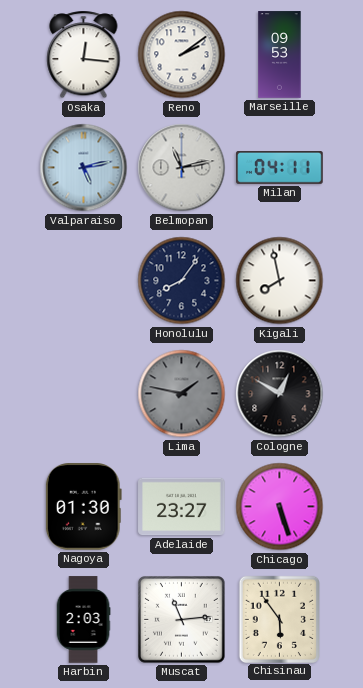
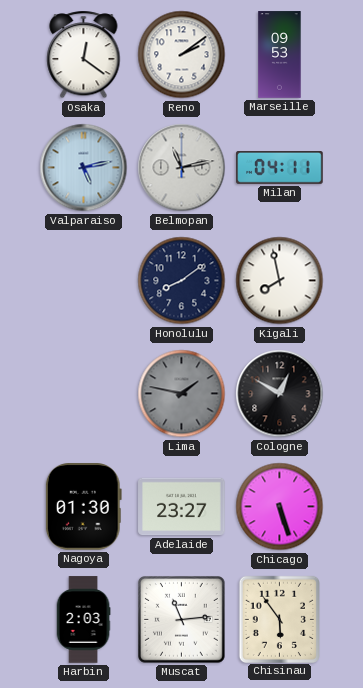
Osaka: 12:16 -> 12:21 (84, 55)
Honolulu: 8:06 -> 8:09 (182, 281)
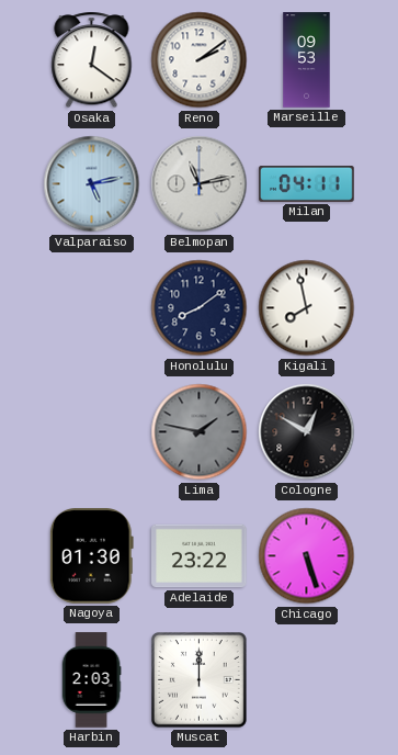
Adelaide: 23:27 -> 23:22 (200, 556)
Muscat: 11:14 -> 12:00 (200, 680)
Chisinau: 5:54 -> none (279, 619)
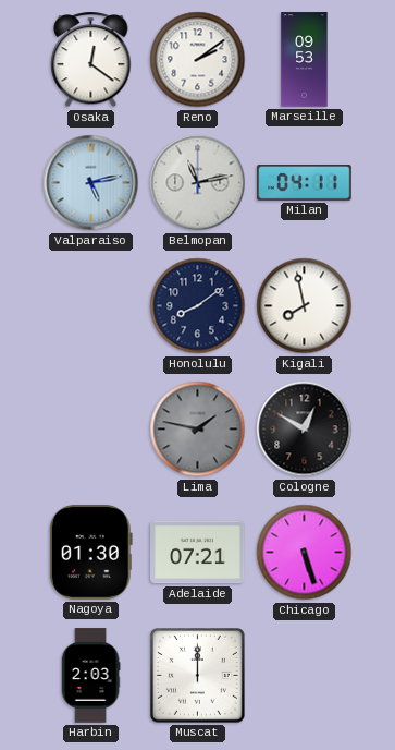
Adelaide: 23:22 -> 07:21 (198, 553)
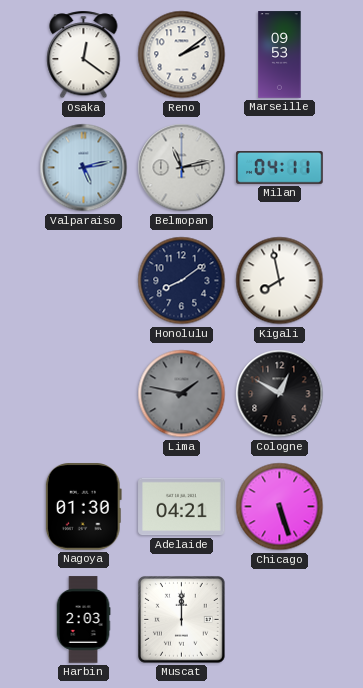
Adelaide: 07:21 -> 04:21 (182, 507)
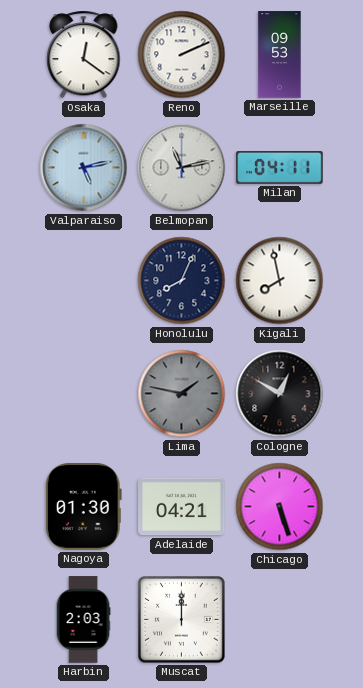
Reno: 2:09 -> 2:11 (182, 55)
Honolulu: 8:09 -> 8:04 (182, 281)
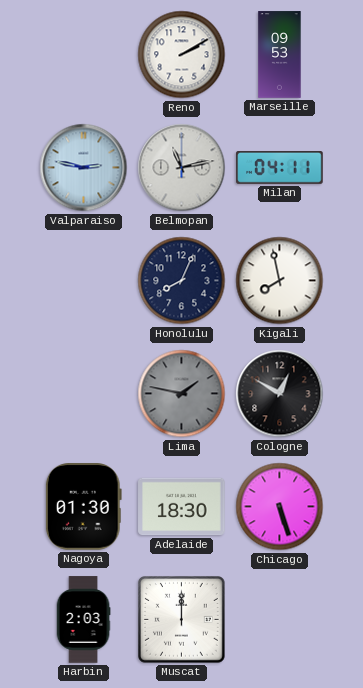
Osaka: 12:21 -> none (84, 55)
Reno: 2:11 -> 2:10 (182, 55)
Valparaiso: 5:13 -> 2:47 (84, 168)
Adelaide: 04:21 -> 18:30 (182, 507)
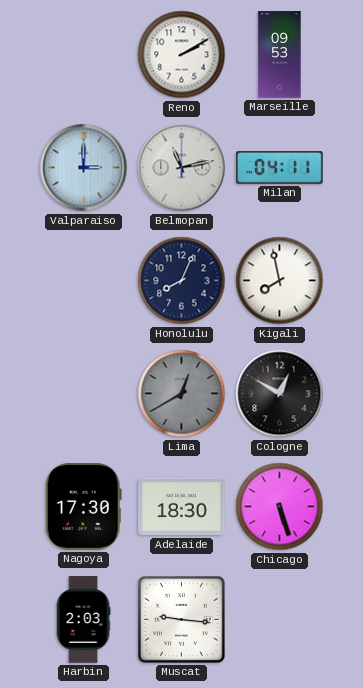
Valparaiso: 2:47 -> 3:00 (84, 168)
Lima: 1:47 -> 12:40 (182, 394)
Nagoya: 01:30 -> 17:30 (83, 507)
Muscat: 12:00 -> 9:16 (182, 620)
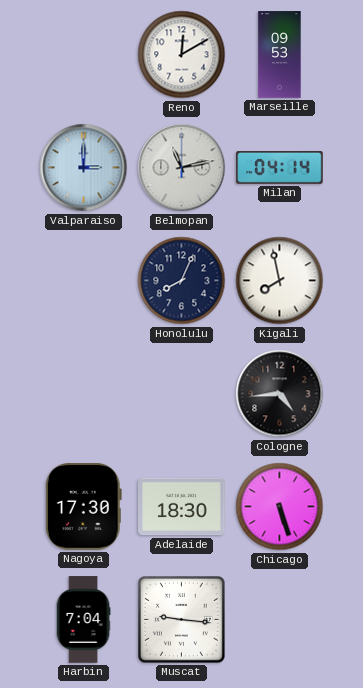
Reno: 2:10 -> 12:10 (182, 55)
Milan: 04:11 -> 04:14 (280, 168)
Lima: 12:40 -> none (182, 394)
Cologne: 12:50 -> 4:44 (280, 394)
Harbin: 2:03 -> 7:04 (83, 620)
